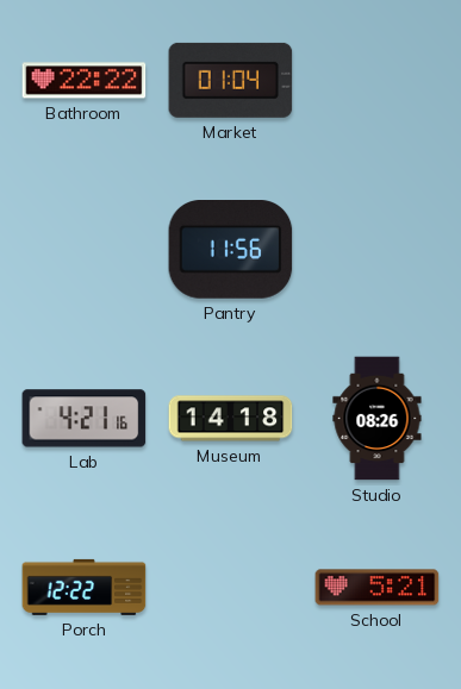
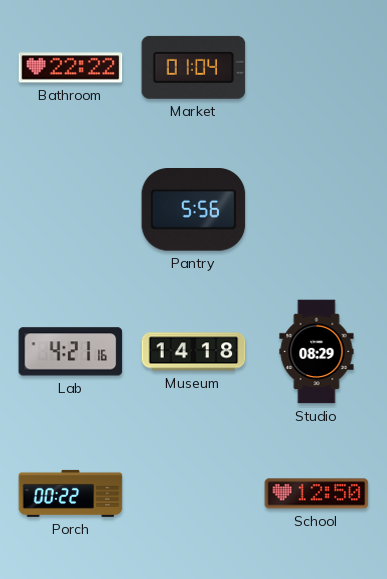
Pantry: 11:56 -> 5:56 (194, 210)
Studio: 08:26 -> 08:29 (317, 352)
Porch: 12:22 -> 00:22 (71, 493)
School: 5:21 -> 12:50 (317, 494)
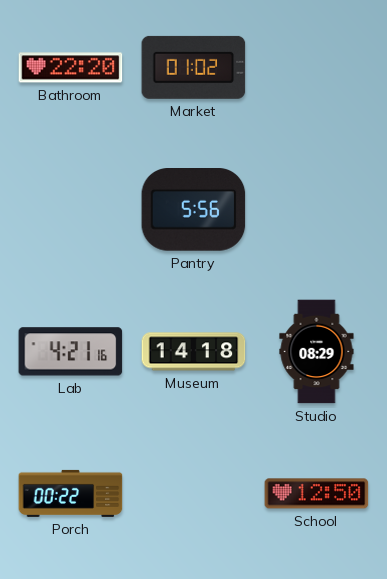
Bathroom: 22:22 -> 22:20 (71, 68)
Market: 01:04 -> 01:02 (194, 67)
